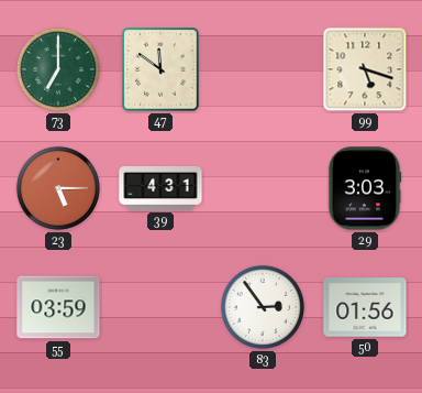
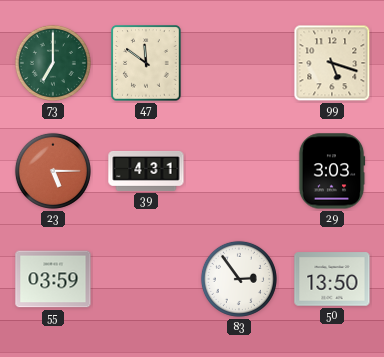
50: 01:56 -> 13:50 (332, 279)
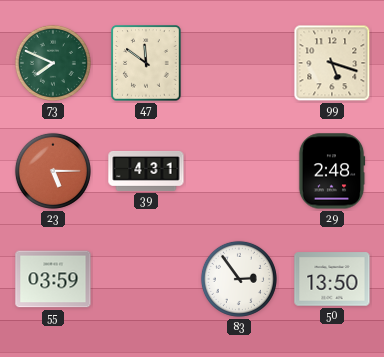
73: 7:00 -> 7:49 (53, 63)
29: 3:03 -> 2:48 (332, 171)
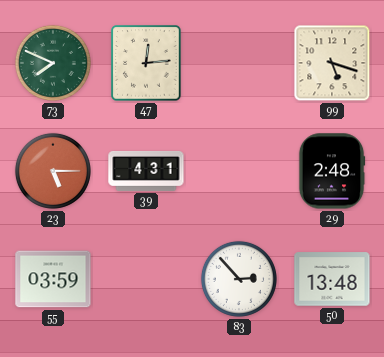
47: 11:51 -> 12:14 (146, 63)
83: 2:54 -> 2:53 (239, 279)
50: 13:50 -> 13:48 (332, 279)
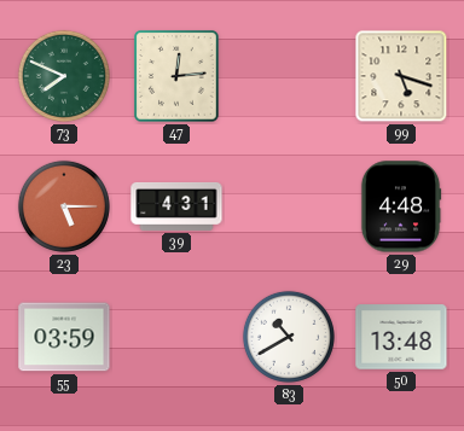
29: 2:48 -> 4:48 (401, 206)
83: 2:53 -> 10:40 (289, 337)
